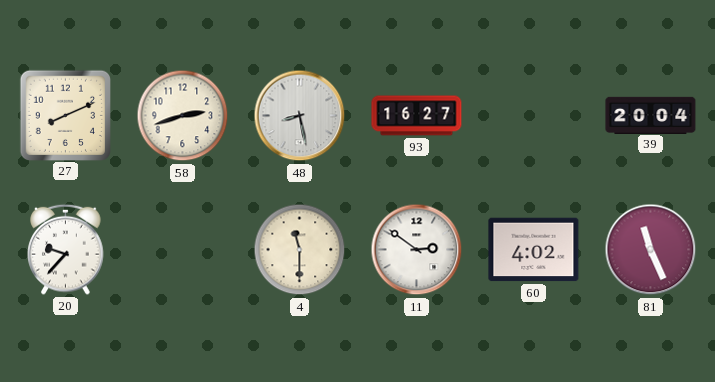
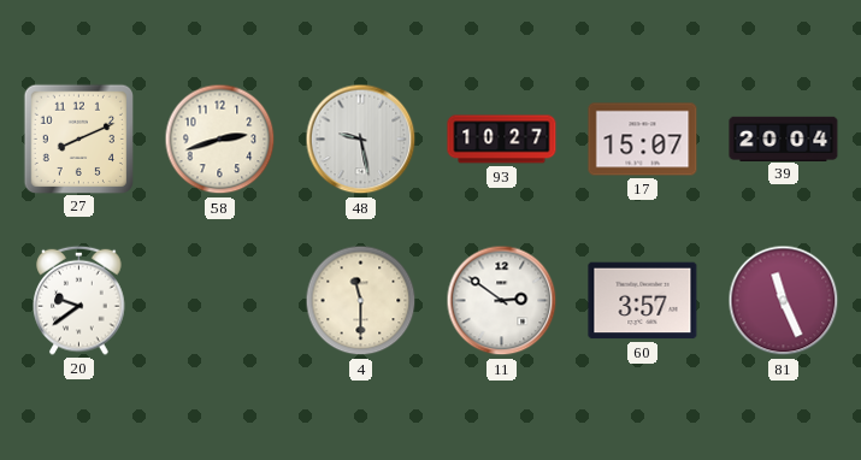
48: 8:28 -> 9:28 (361, 140)
93: 16:27 -> 10:27 (502, 140)
17: none -> 15:07 (643, 140)
20: 9:37 -> 9:39 (79, 300)
60: 4:02 -> 3:57 (643, 301)
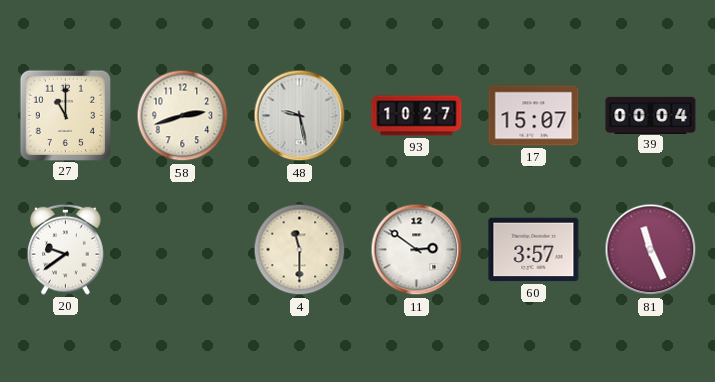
27: 8:11 -> 11:00 (65, 115)
39: 20:04 -> 00:04 (651, 115)
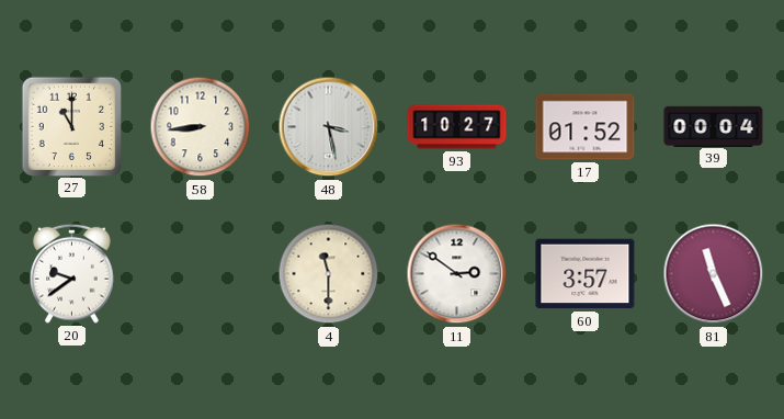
58: 2:42 -> 8:44 (201, 127)
48: 9:28 -> 3:28 (329, 127)
17: 15:07 -> 01:52 (586, 127)
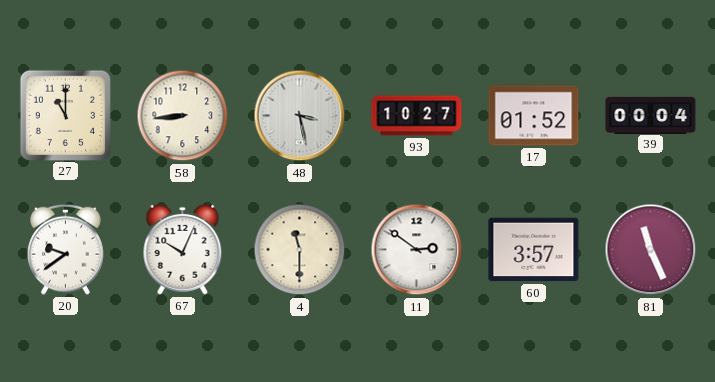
67: none -> 10:04 (183, 249)
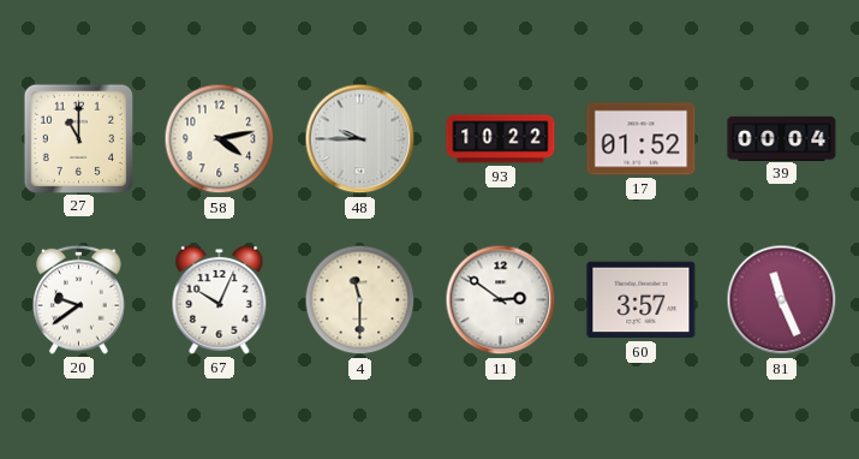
58: 8:44 -> 4:13 (220, 139)
48: 3:28 -> 9:45 (360, 139)
93: 10:27 -> 10:22 (501, 139)
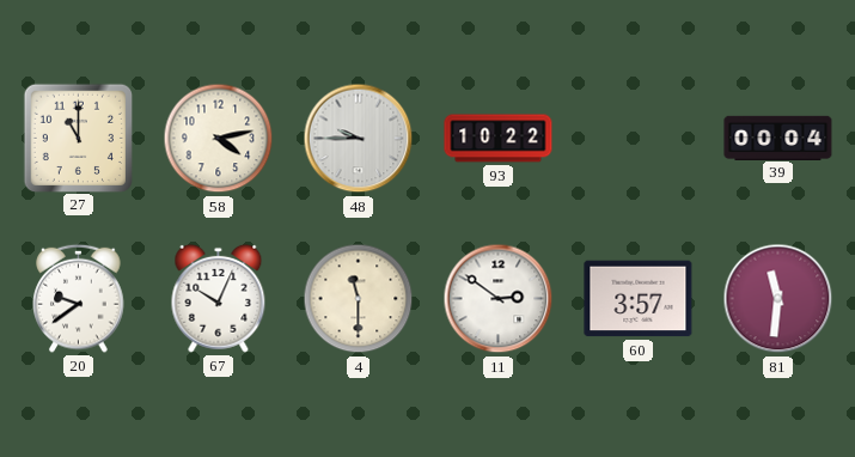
17: 01:52 -> none (642, 139)
81: 11:26 -> 11:31 (778, 299)
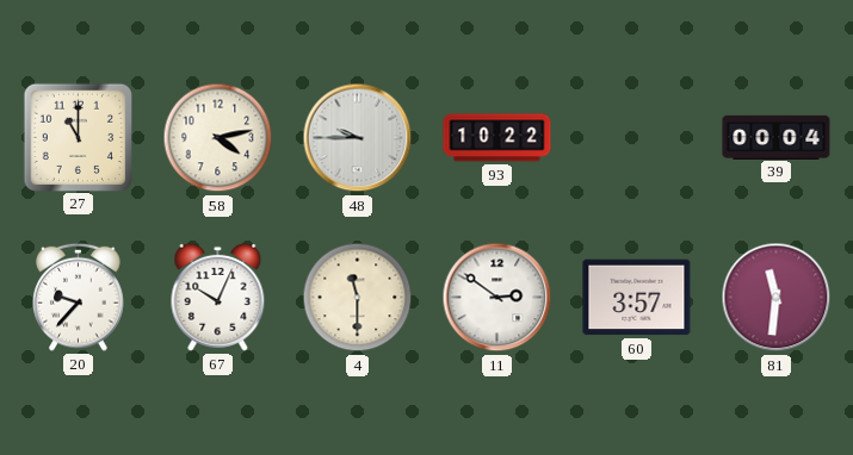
20: 9:39 -> 9:37 (79, 297)
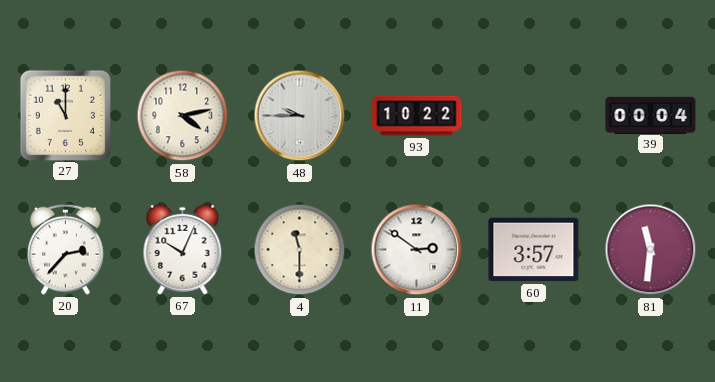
20: 9:37 -> 2:37 (66, 249)
